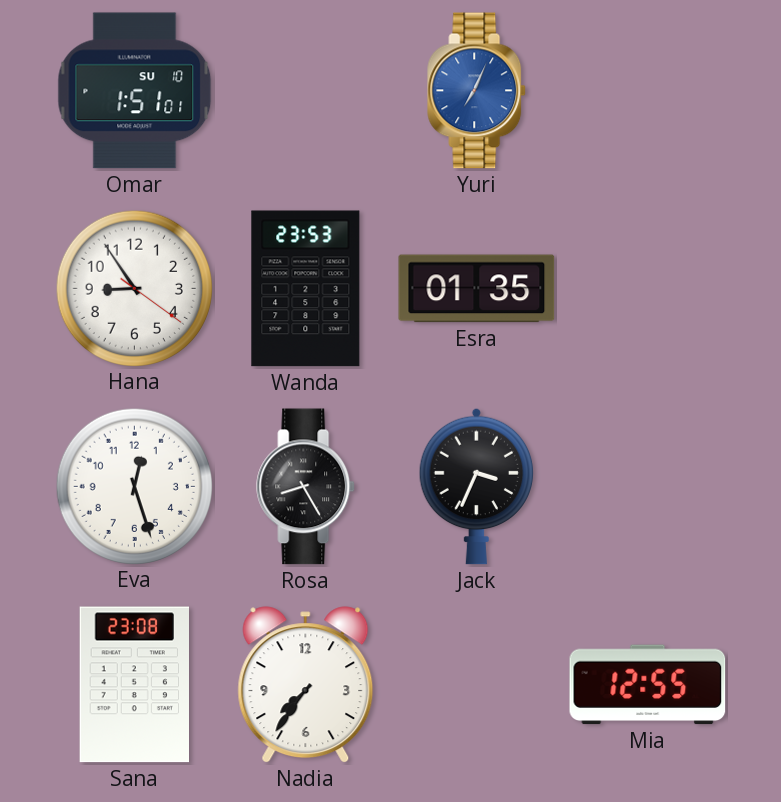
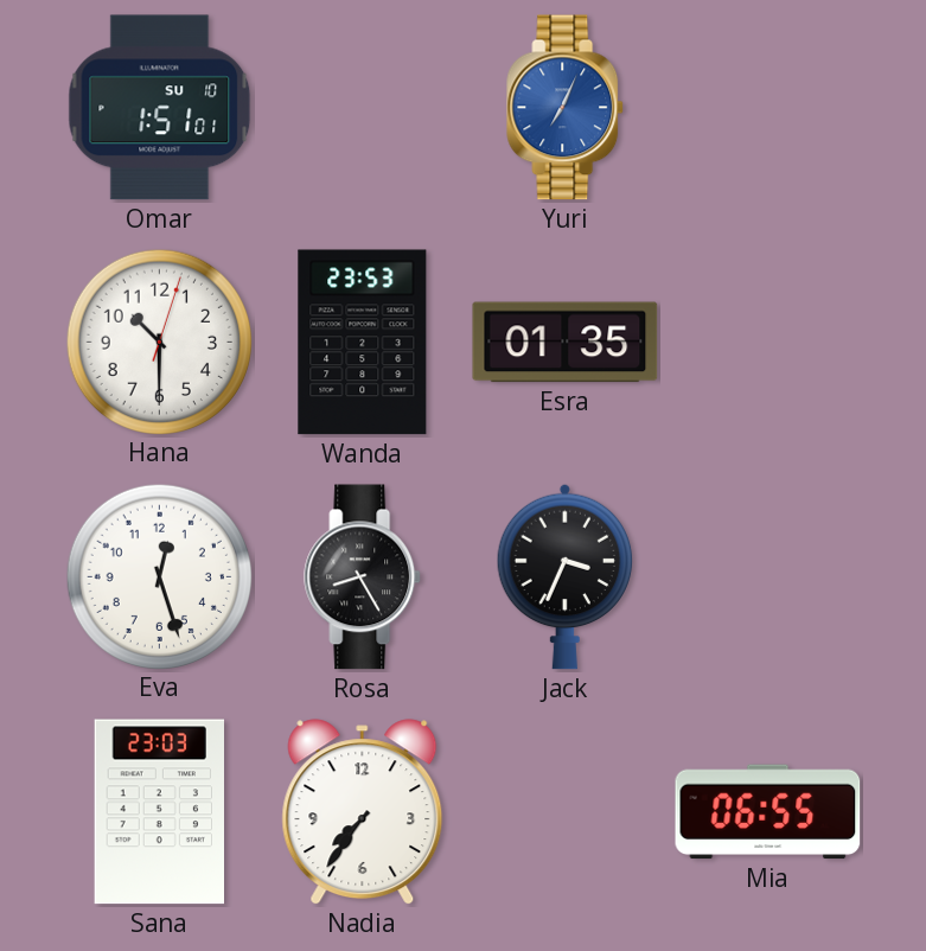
Hana: 8:54 -> 10:30 (159, 342)
Sana: 23:08 -> 23:03 (159, 812)
Mia: 12:55 -> 06:55 (768, 812)
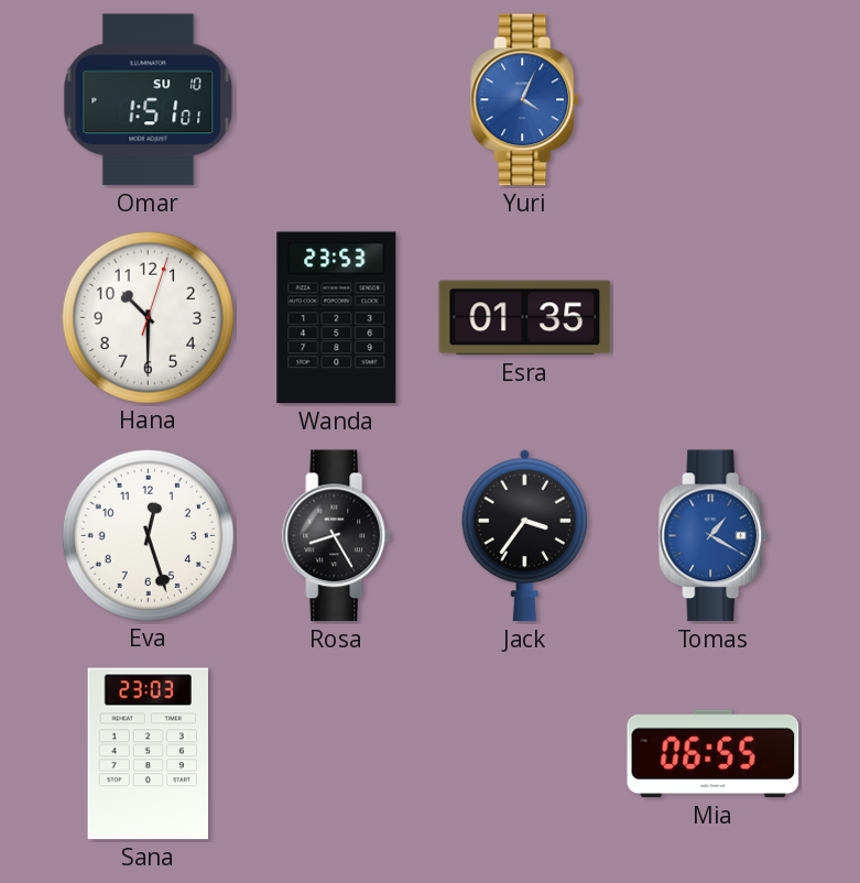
Yuri: 7:04 -> 4:04 (525, 100)
Jack: 3:34 -> 3:36 (525, 535)
Tomas: none -> 1:20 (714, 536)
Nadia: 7:36 -> none (363, 812)
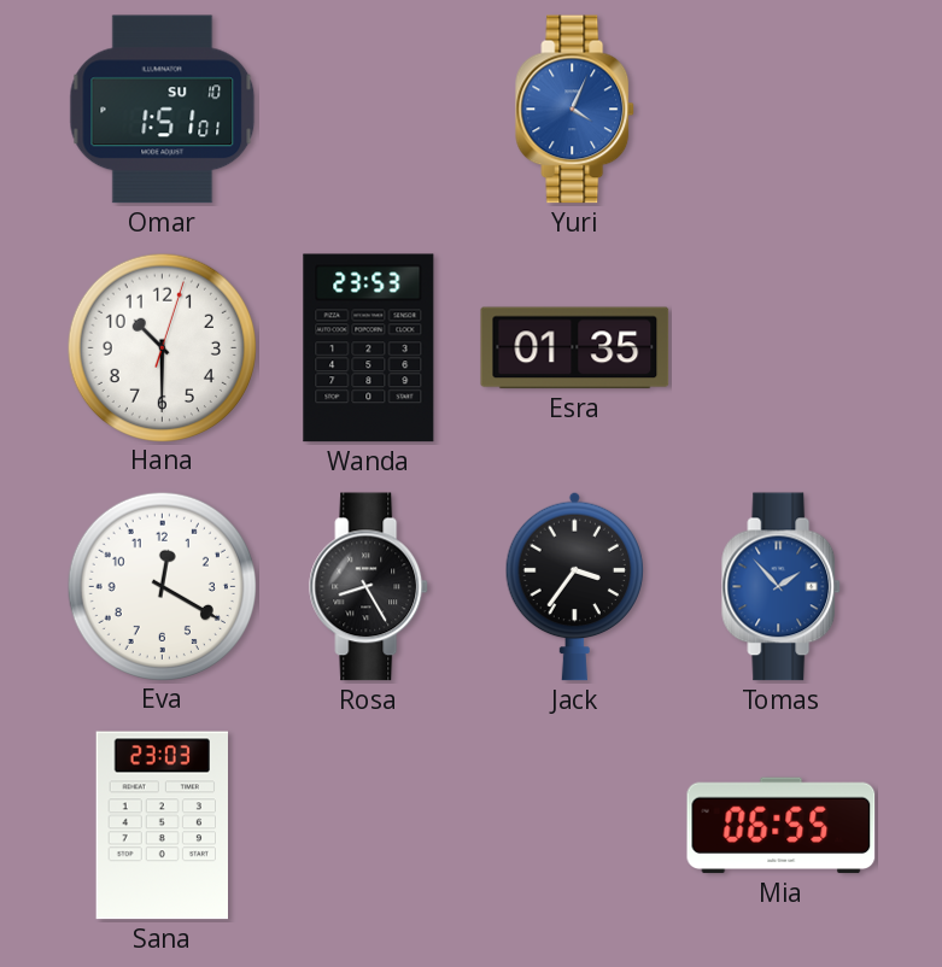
Eva: 12:27 -> 12:20 (162, 586)
Tomas: 1:20 -> 1:53 (782, 587)
